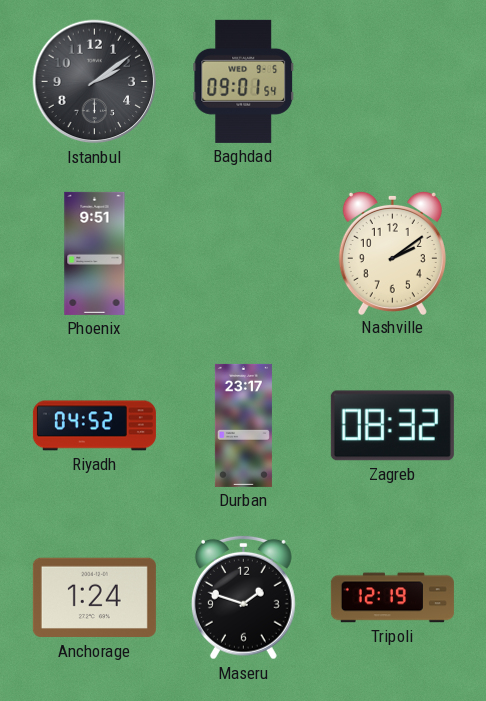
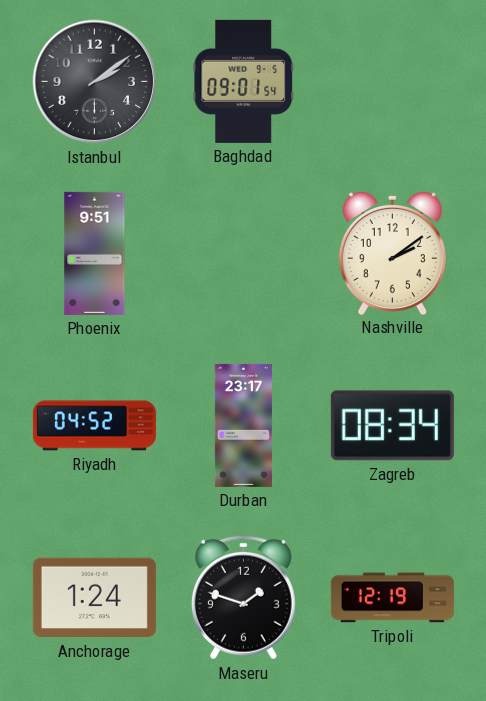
Zagreb: 08:32 -> 08:34 (392, 426)
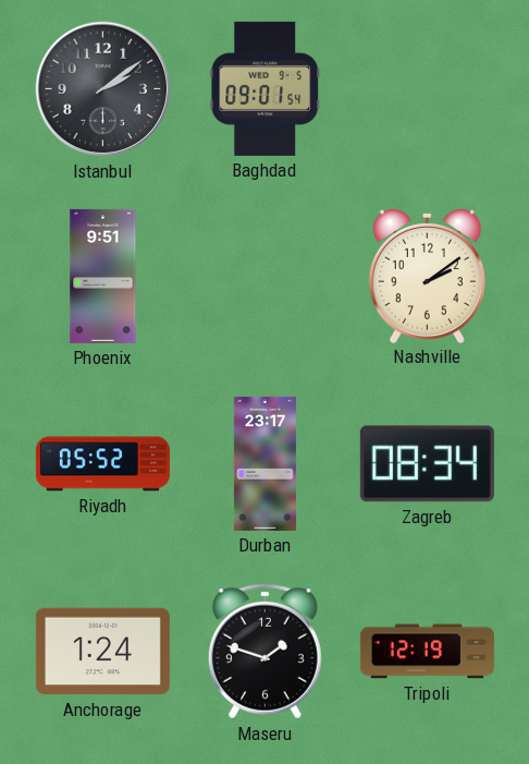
Riyadh: 04:52 -> 05:52 (102, 464)
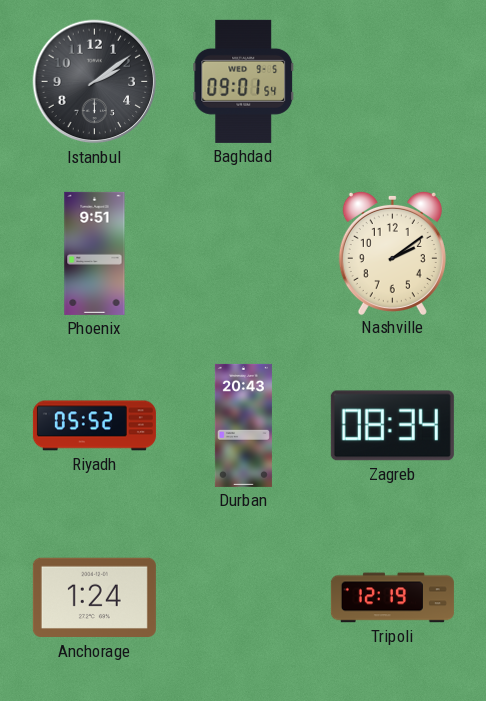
Durban: 23:17 -> 20:43 (243, 425)
Maseru: 1:48 -> none (264, 651)
